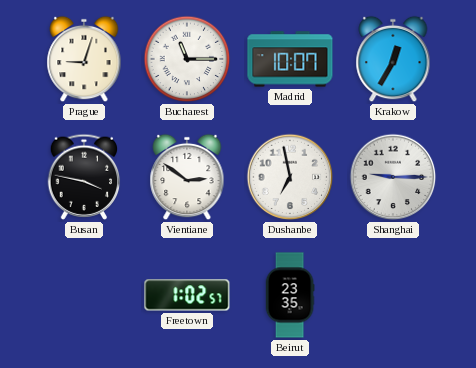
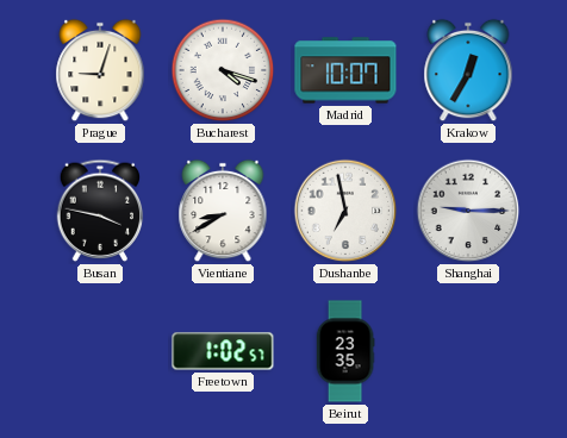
Bucharest: 11:15 -> 4:18 (223, 70)
Vientiane: 2:51 -> 8:40 (223, 211)
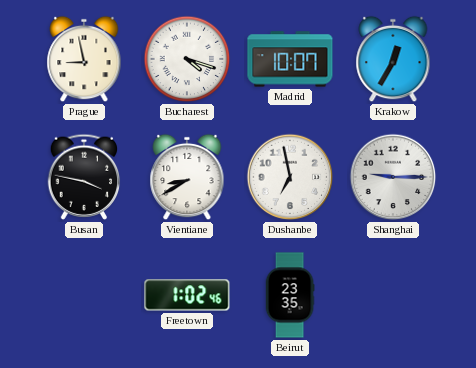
Prague: 9:03 -> 8:58 (84, 59)
Freetown: 1:02:57 -> 1:02:46 (187, 295)
